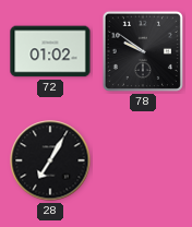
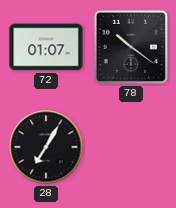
72: 01:02 -> 01:07 (46, 47)
78: 9:51 -> 10:21 (131, 47)
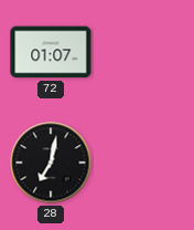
78: 10:21 -> none (131, 47)
28: 7:05 -> 7:02 (51, 163)
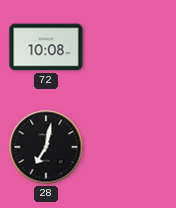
72: 01:07 -> 10:08 (46, 47)
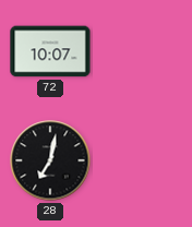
72: 10:08 -> 10:07 (50, 51)
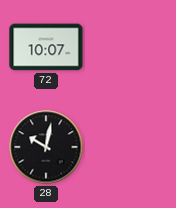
28: 7:02 -> 10:02 (46, 147)
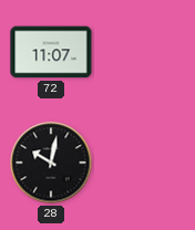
72: 10:07 -> 11:07 (51, 52)
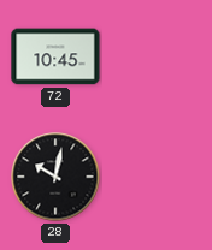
72: 11:07 -> 10:45 (55, 56)
